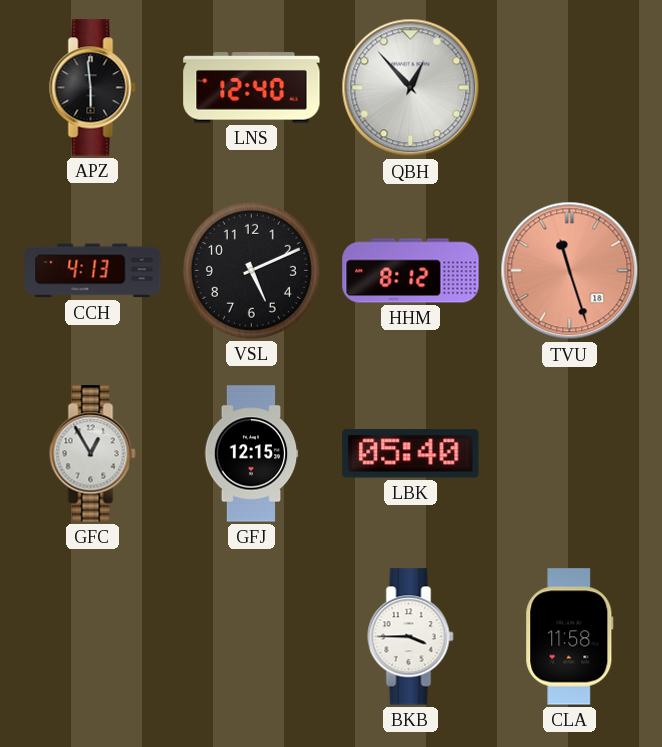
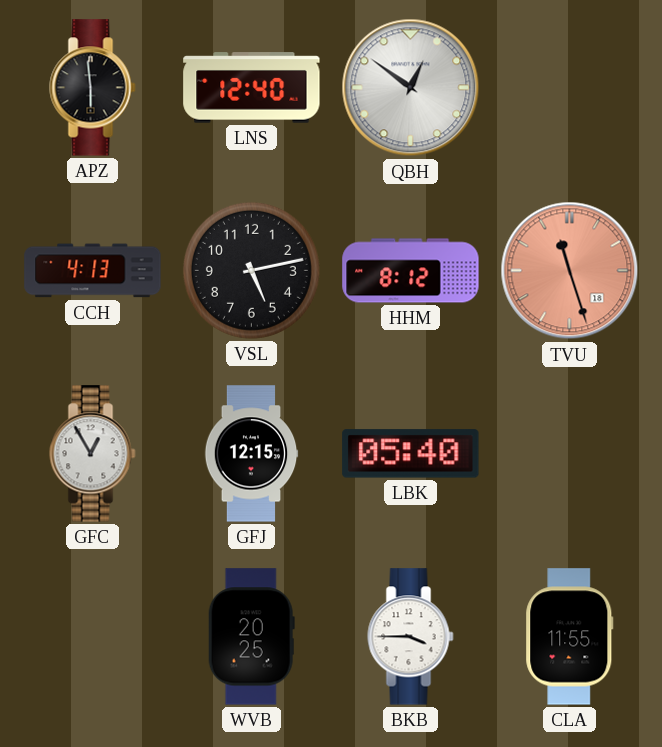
QBH: 12:53 -> 12:51 (411, 88)
VSL: 5:11 -> 5:13 (251, 270)
WVB: none -> 20:25 (251, 637)
CLA: 11:58 -> 11:55 (570, 637)
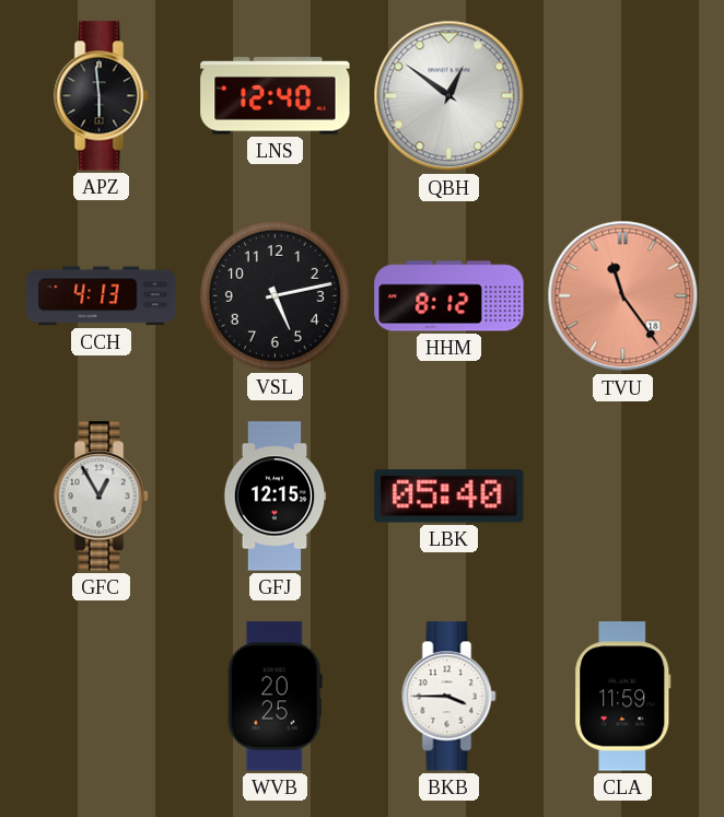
TVU: 11:27 -> 11:24 (623, 296)
CLA: 11:55 -> 11:59 (623, 697)
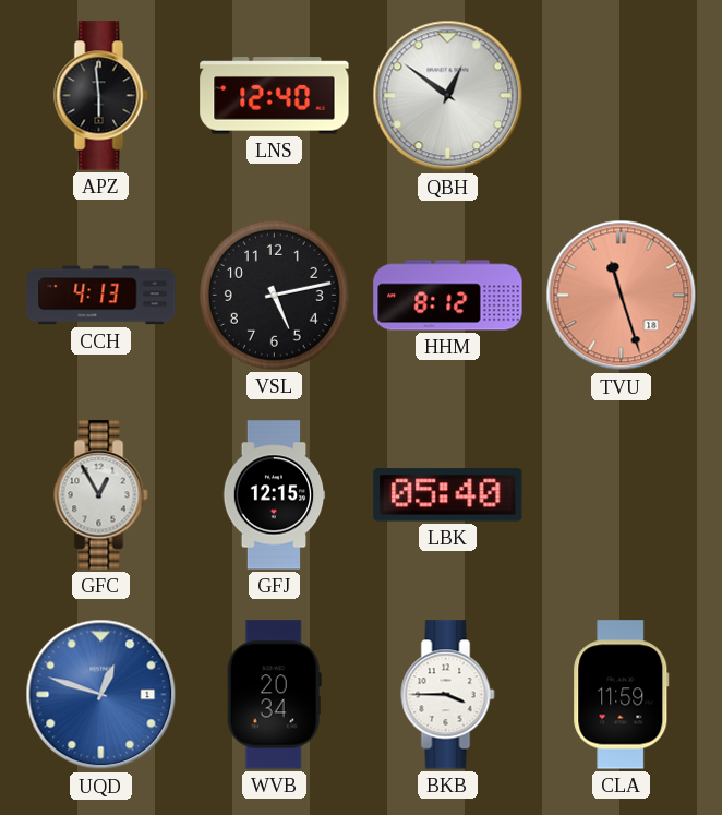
TVU: 11:24 -> 11:27 (622, 296)
UQD: none -> 12:48 (101, 695)
WVB: 20:25 -> 20:34 (274, 695)
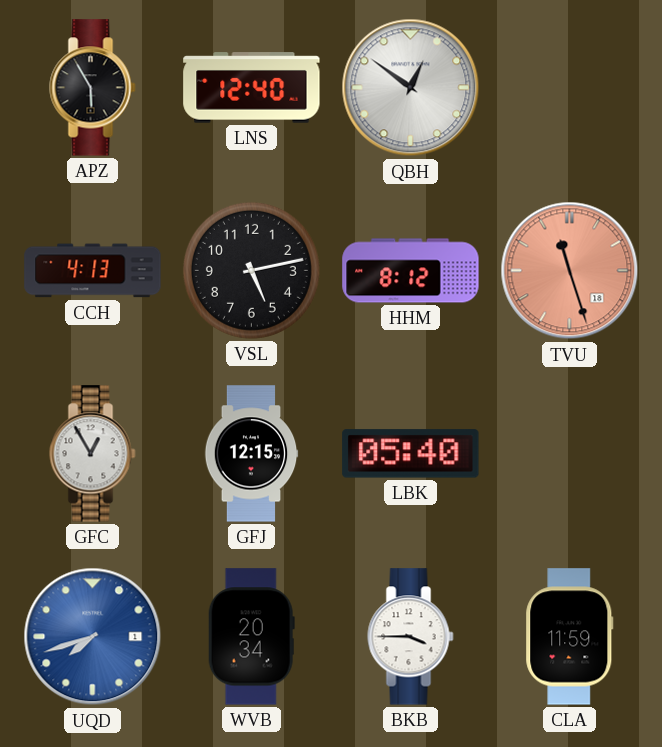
APZ: 5:59 -> 5:55 (93, 88)
UQD: 12:48 -> 7:42 (93, 637)
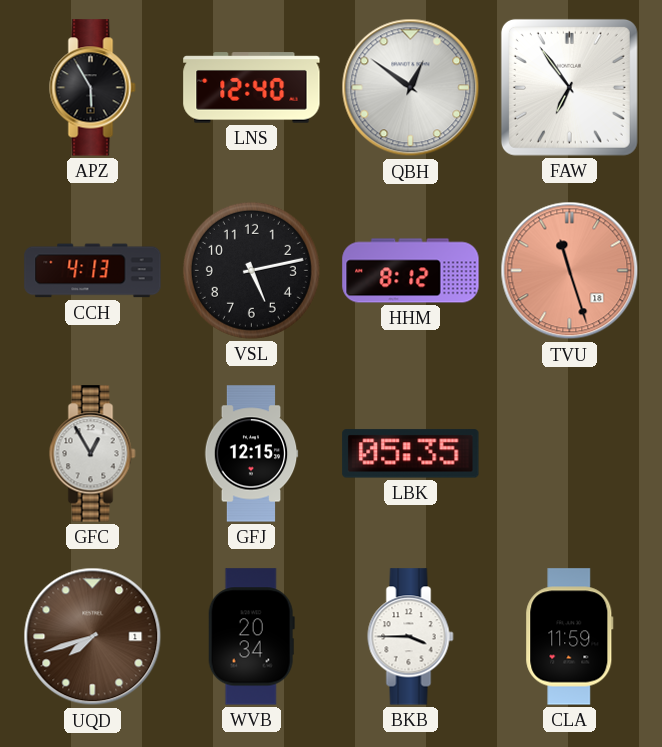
FAW: none -> 6:54 (569, 87)
LBK: 05:40 -> 05:35 (411, 454)
UQD dial: blue -> brown (93, 637)
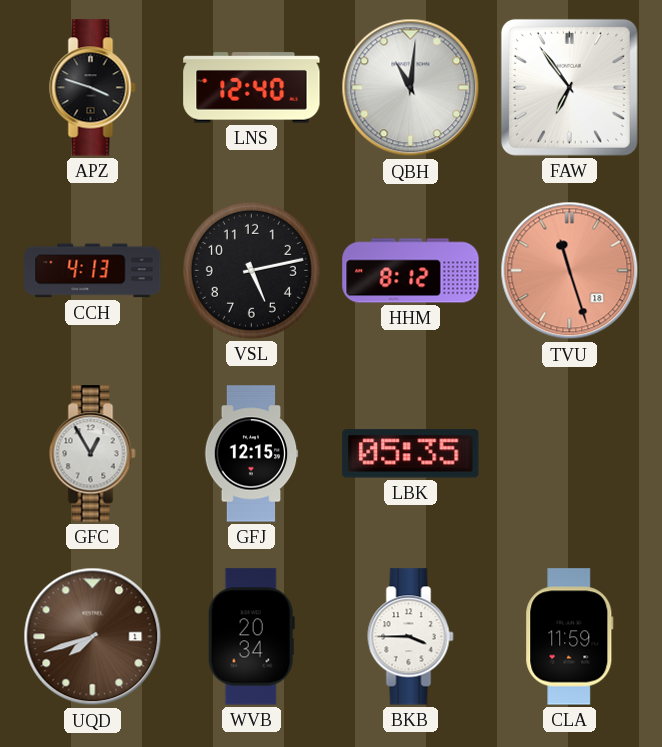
APZ: 5:55 -> 3:48 (93, 88)
QBH: 12:51 -> 11:01 (411, 88)
